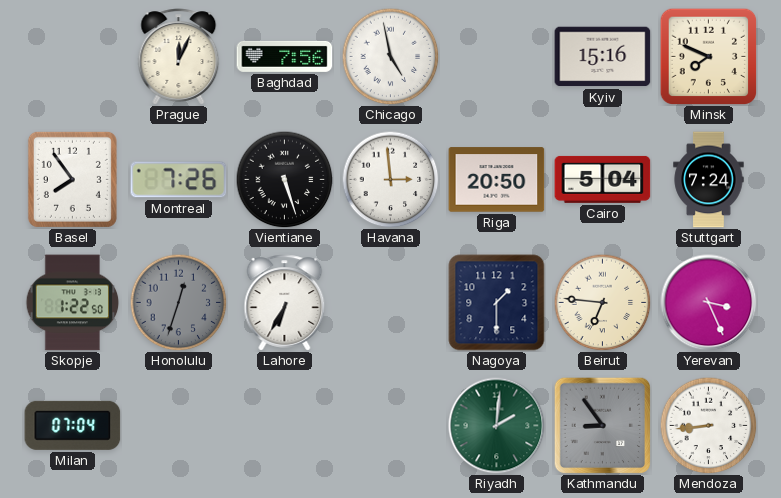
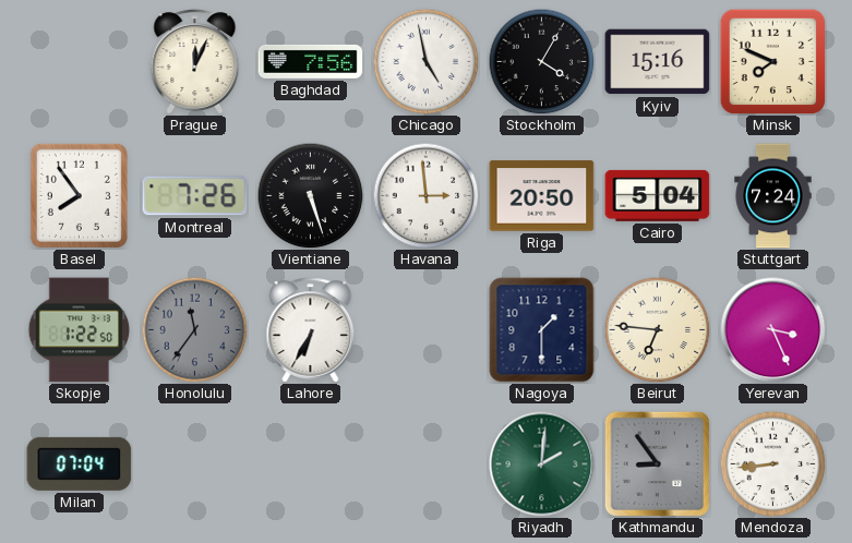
Stockholm: none -> 4:05 (541, 61)
Honolulu: 12:33 -> 11:36 (194, 329)
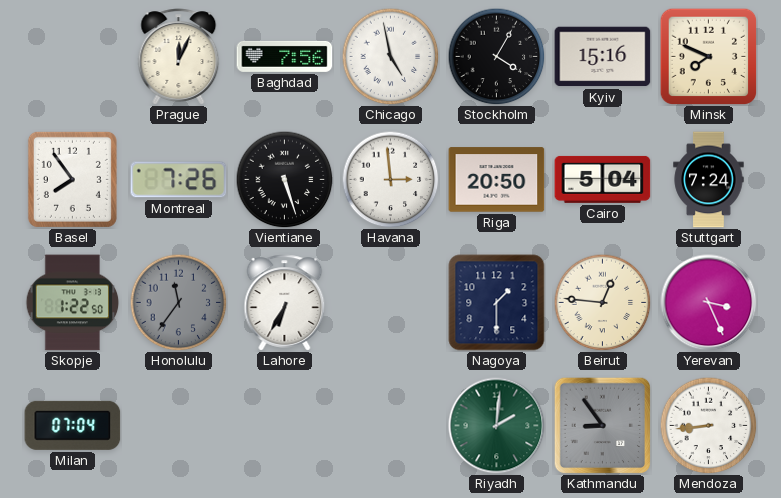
Beirut: 6:46 -> 12:46 (602, 302)
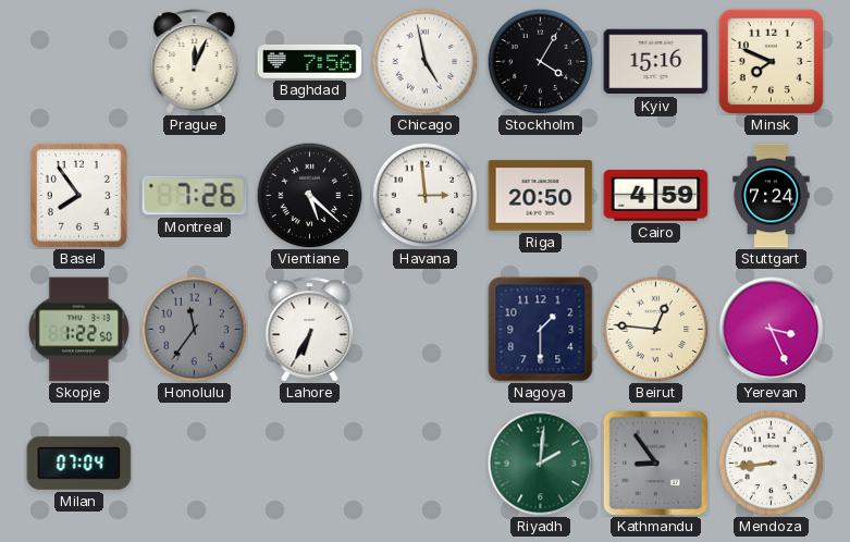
Vientiane: 5:27 -> 5:22 (309, 195)
Cairo: 5:04 -> 4:59 (656, 195)
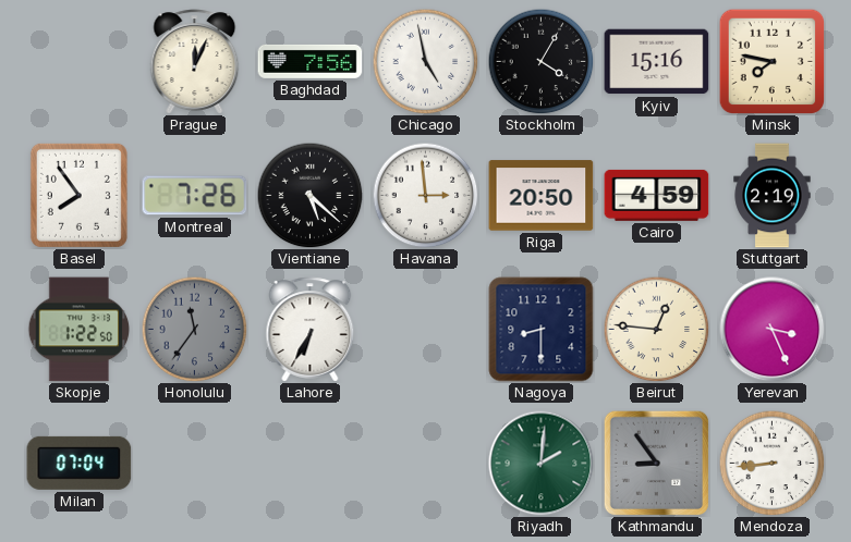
Minsk: 7:49 -> 7:47 (771, 61)
Stuttgart: 7:24 -> 2:19 (773, 196)
Nagoya: 1:30 -> 8:30 (542, 330)
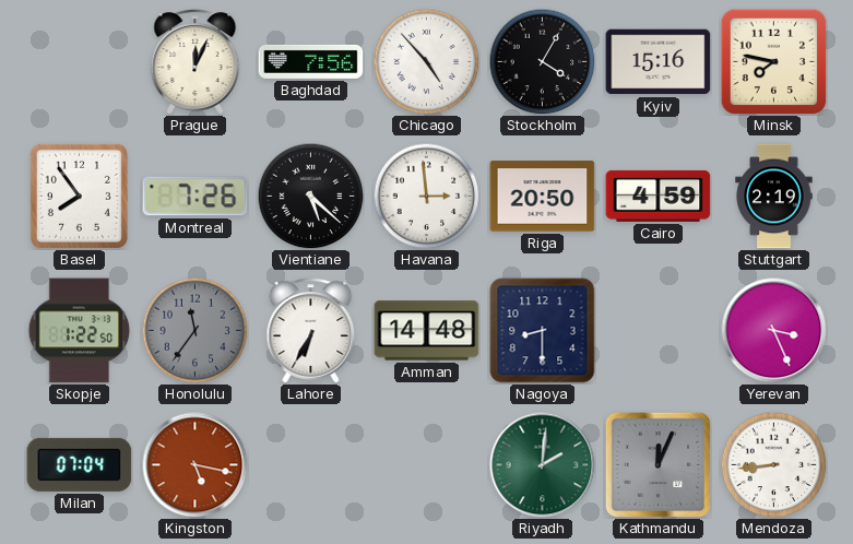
Chicago: 4:58 -> 4:53 (426, 61)
Amman: none -> 14:48 (427, 331)
Beirut: 12:46 -> none (656, 329)
Kingston: none -> 5:17 (196, 465)
Kathmandu: 8:54 -> 12:04 (657, 464)
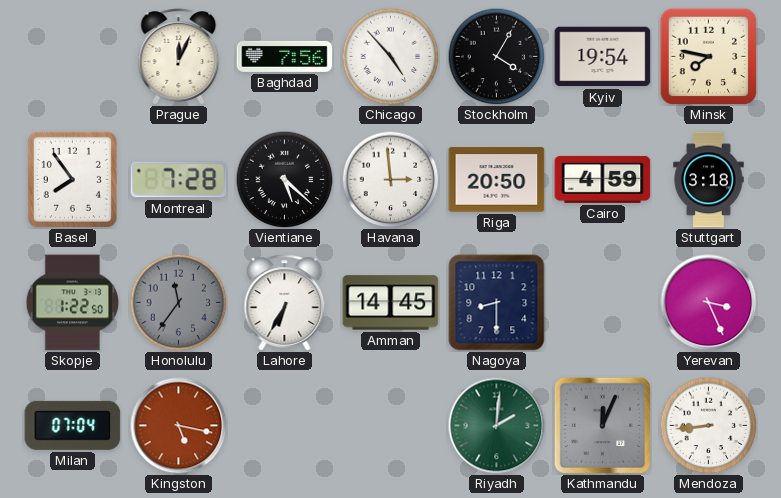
Kyiv: 15:16 -> 19:54 (603, 57)
Montreal: 7:26 -> 7:28 (179, 180)
Stuttgart: 2:19 -> 3:18 (709, 180)
Amman: 14:48 -> 14:45 (391, 303)
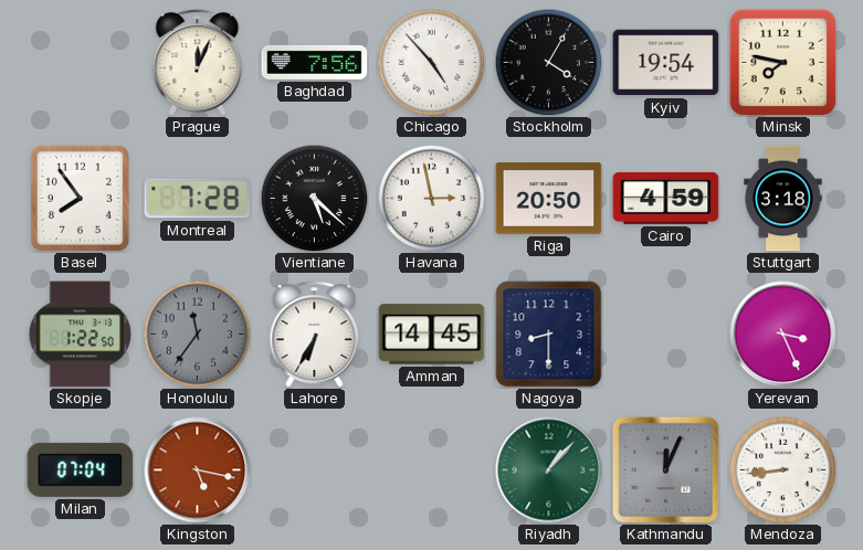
Havana: 2:59 -> 2:58 (431, 198)
Riyadh: 2:01 -> 1:07 (549, 470)
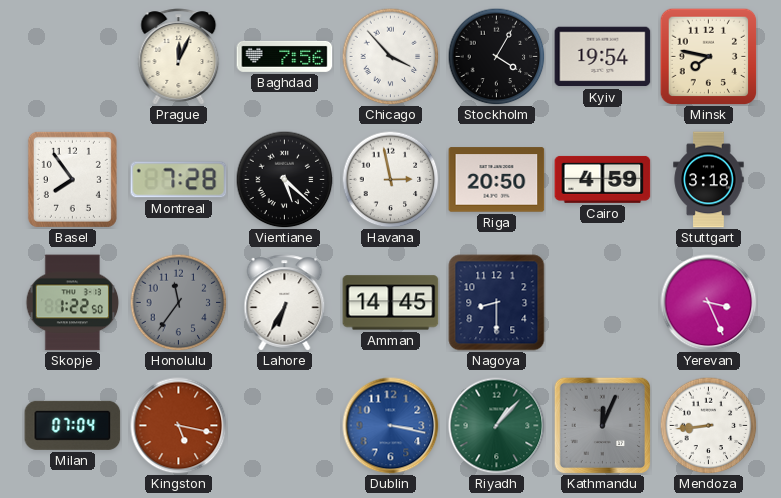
Chicago: 4:53 -> 3:53 (390, 56)
Dublin: none -> 3:17 (391, 426)
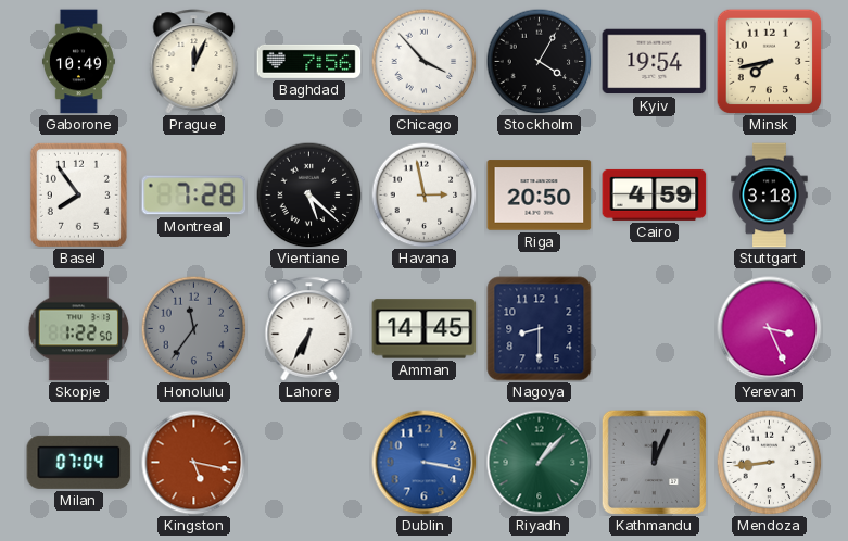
Gaborone: none -> 10:49 (78, 62)
Minsk: 7:47 -> 7:43 (769, 61)
